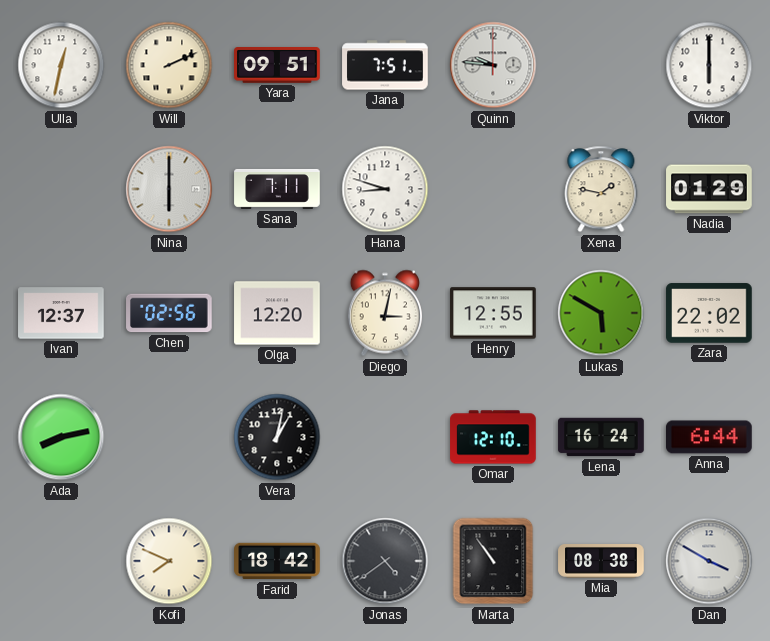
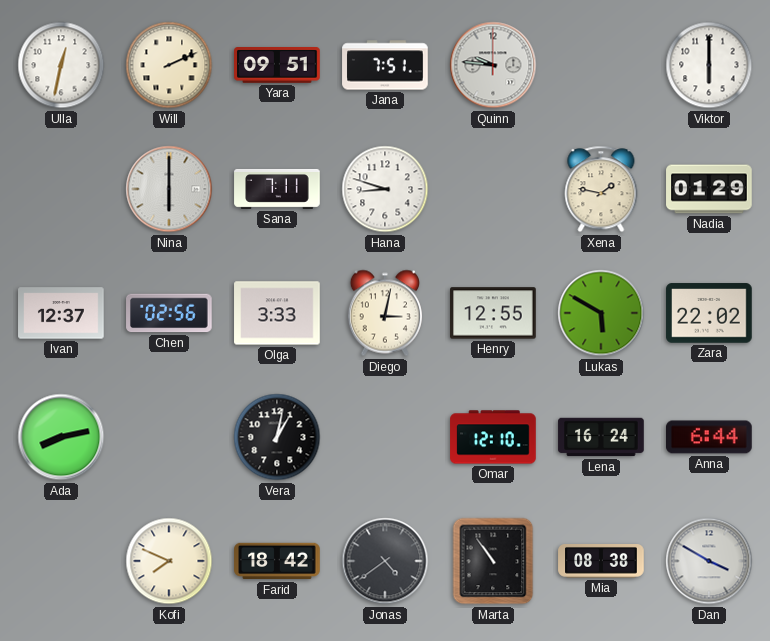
Olga: 12:20 -> 3:33 (277, 313)
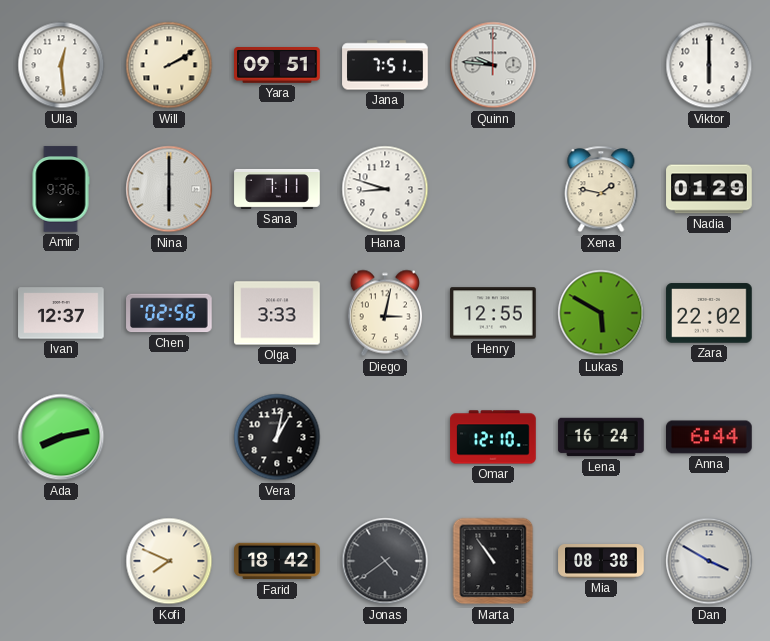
Ulla: 12:32 -> 12:29 (61, 65)
Will: 2:11 -> 2:10 (169, 65)
Amir: none -> 9:36 (61, 189)
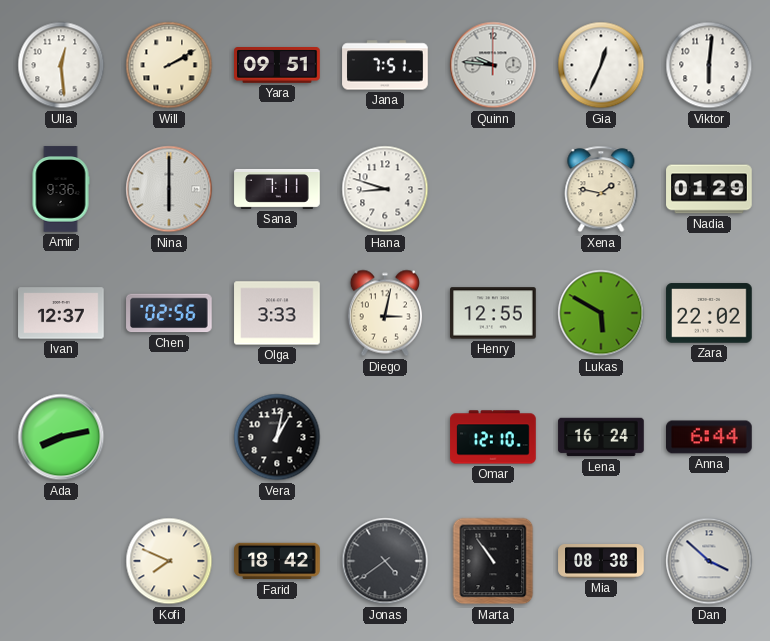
Gia: none -> 12:34 (601, 65)
Viktor: 6:00 -> 6:01 (709, 65)
Dan: 3:50 -> 3:52 (709, 561)
